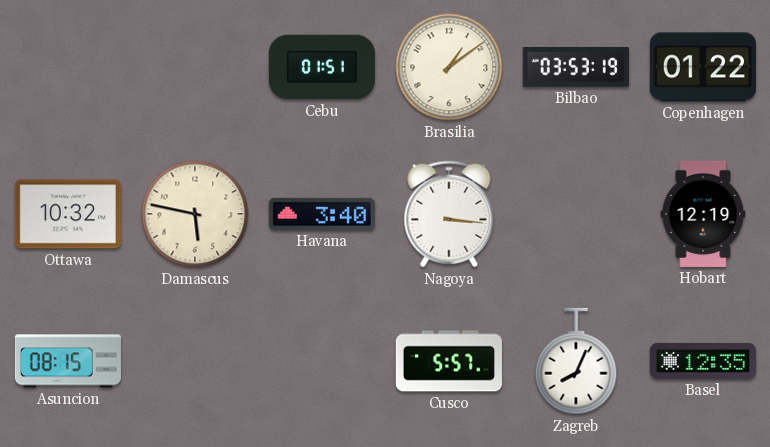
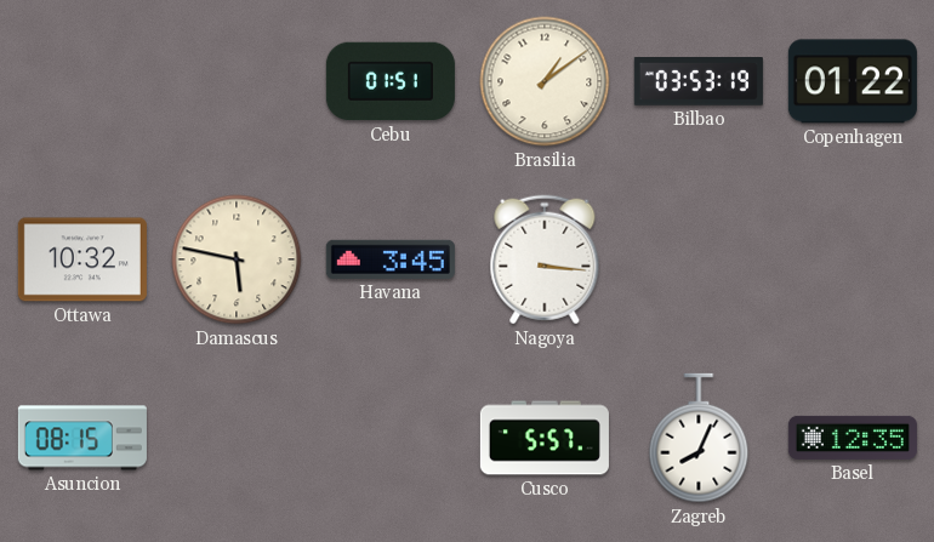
Havana: 3:40 -> 3:45 (391, 259)
Hobart: 12:19 -> none (703, 214)
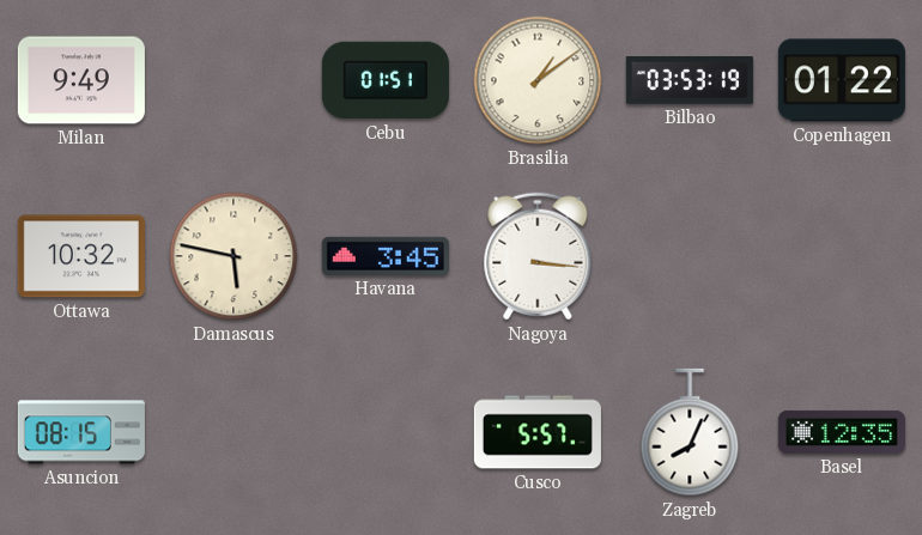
Milan: none -> 9:49 (81, 80)
